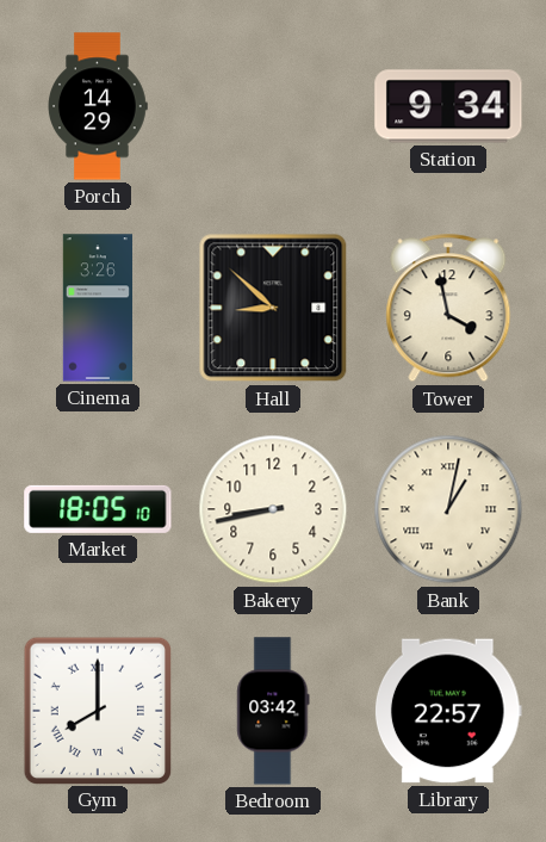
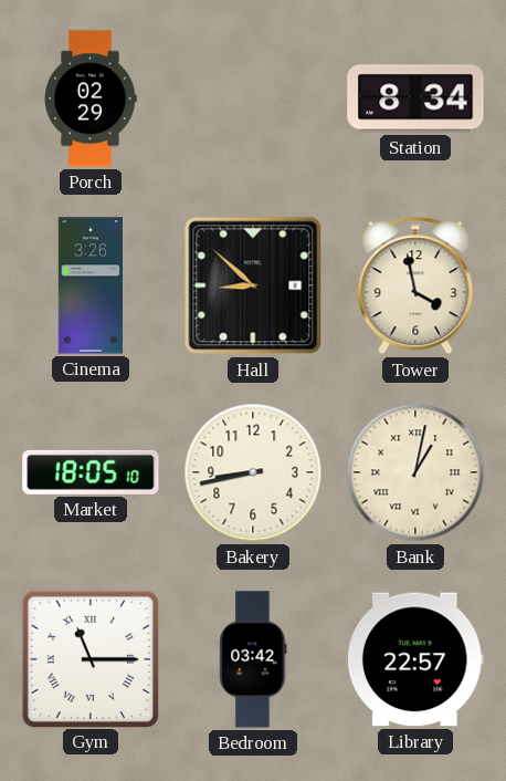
Porch: 14:29 -> 02:29 (91, 98)
Station: 9:34 -> 8:34 (415, 98)
Gym: 8:00 -> 11:15 (89, 658)
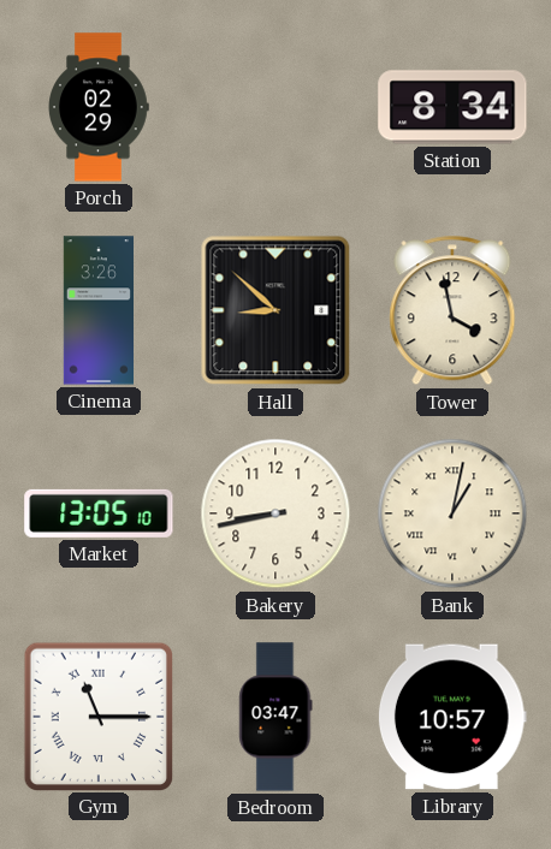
Market: 18:05 -> 13:05 (99, 513)
Bedroom: 03:42 -> 03:47 (275, 717)
Library: 22:57 -> 10:57 (452, 717)
